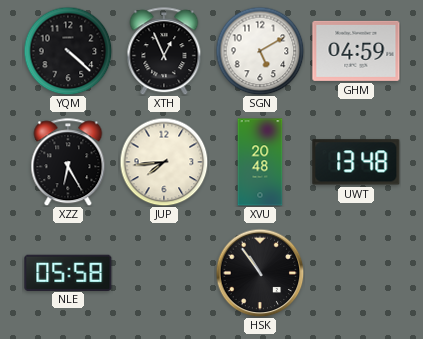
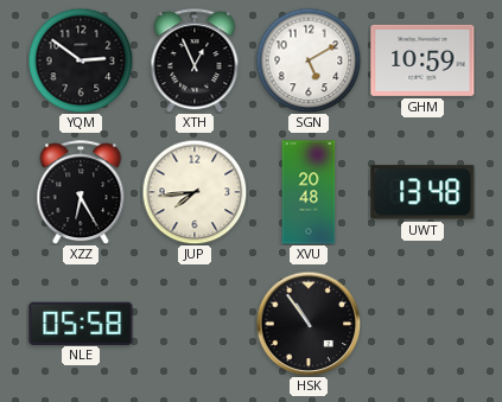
YQM: 4:22 -> 2:51 (81, 60)
GHM: 04:59 -> 10:59 (422, 60)
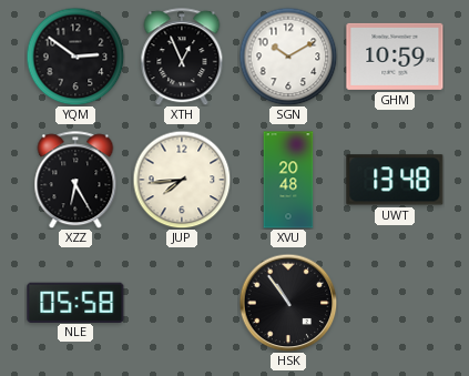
SGN: 5:10 -> 10:10 (288, 57)
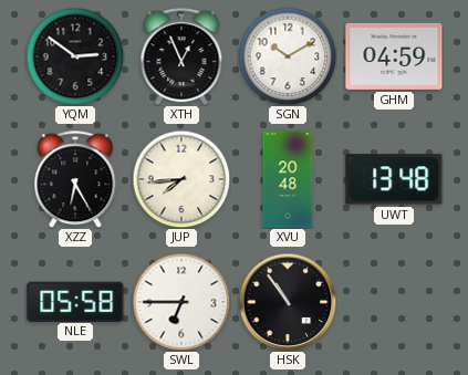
GHM: 10:59 -> 04:59 (394, 56)
SWL: none -> 6:45 (181, 302)
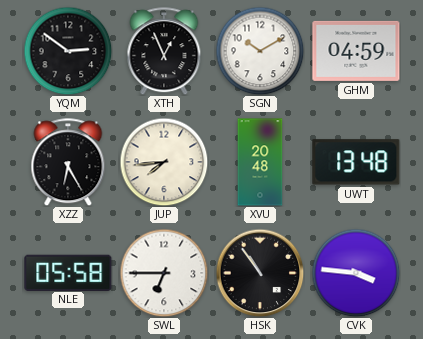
CVK: none -> 3:46 (356, 273)
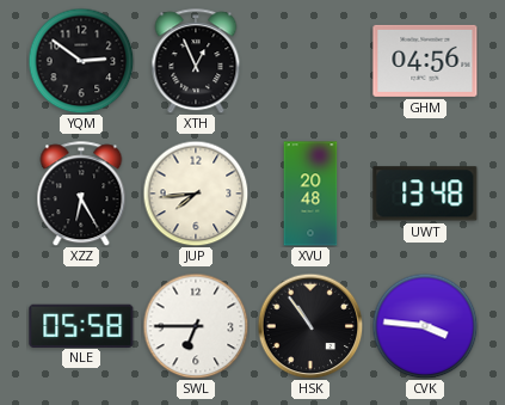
SGN: 10:10 -> none (260, 51)
GHM: 04:59 -> 04:56 (425, 61)
